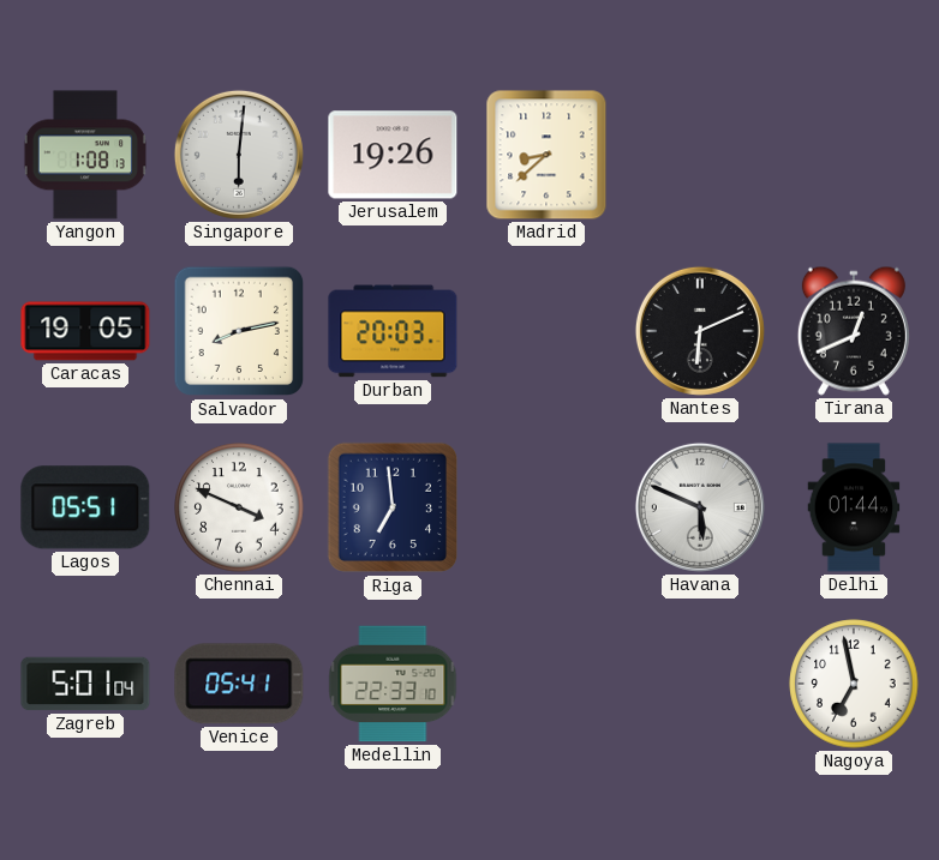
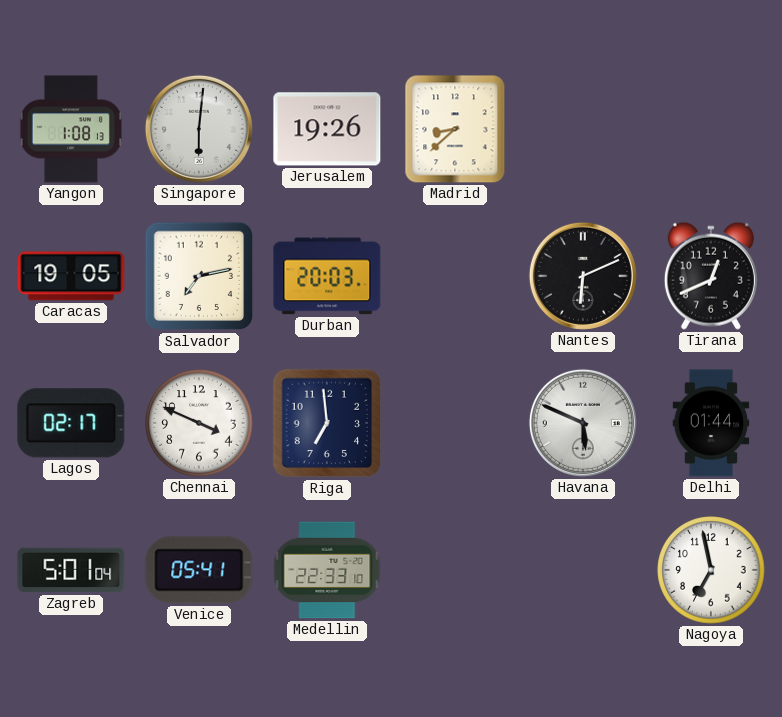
Salvador: 8:13 -> 7:13 (199, 276)
Lagos: 05:51 -> 02:17 (71, 423)
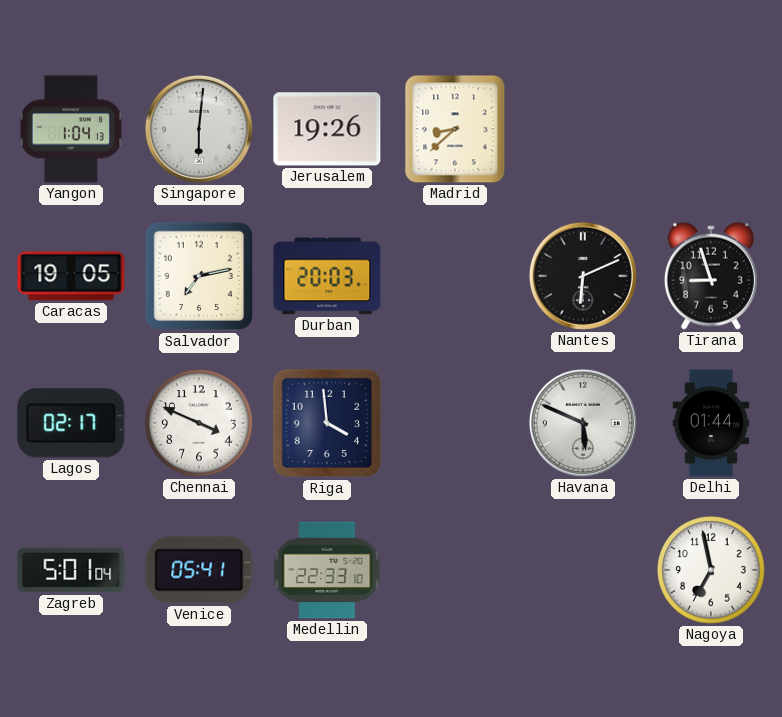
Yangon: 1:08 -> 1:04 (71, 129)
Tirana: 12:41 -> 8:57 (711, 276)
Riga: 6:59 -> 3:59 (327, 423)
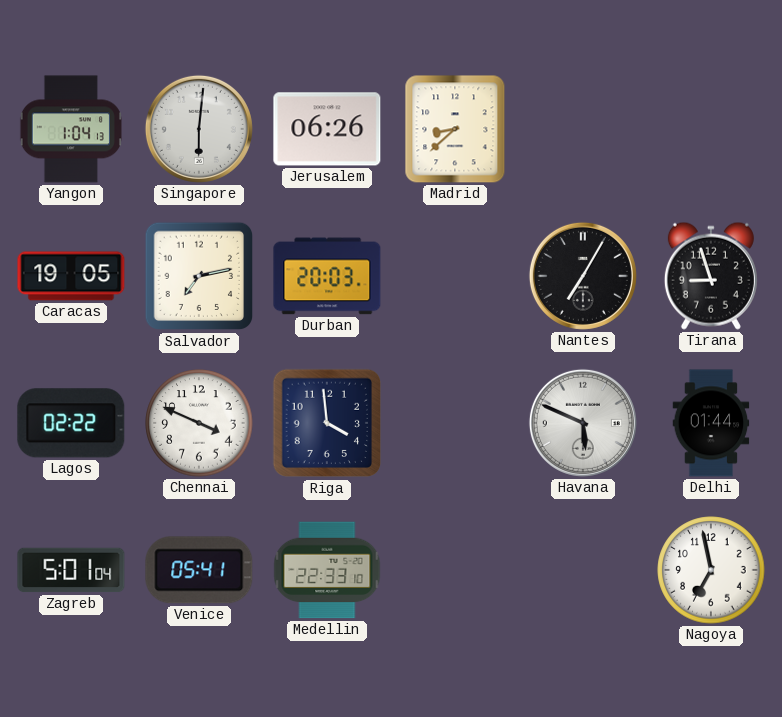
Jerusalem: 19:26 -> 06:26 (327, 129)
Nantes: 6:11 -> 7:05 (583, 276)
Lagos: 02:17 -> 02:22 (71, 423)
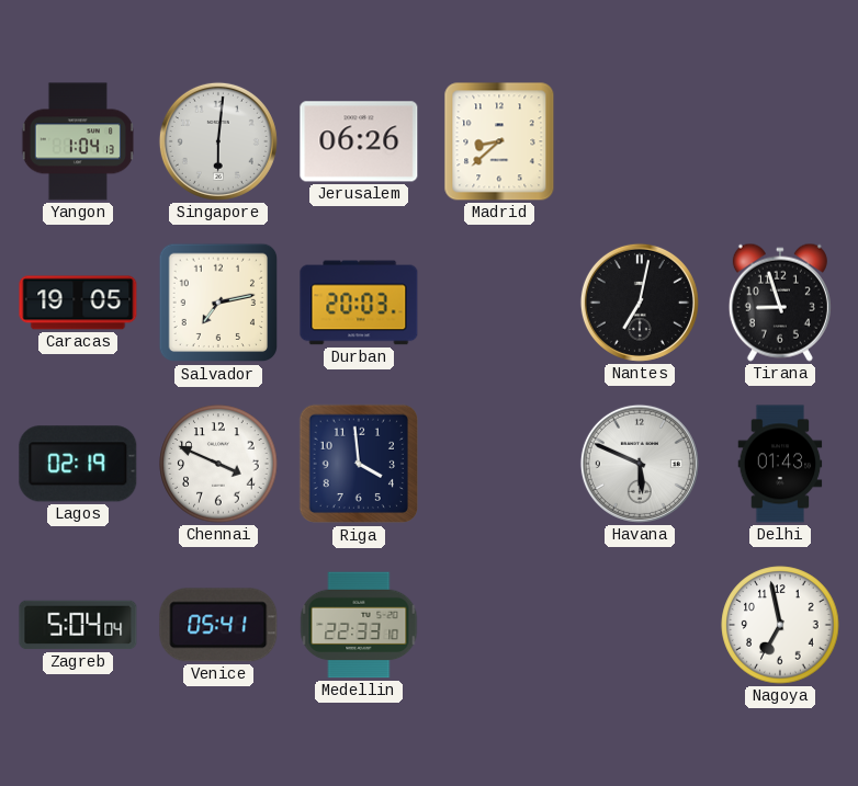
Nantes: 7:05 -> 7:02 (640, 303)
Lagos: 02:22 -> 02:19 (78, 464)
Delhi: 01:44 -> 01:43 (780, 464)
Zagreb: 5:01 -> 5:04 (78, 625)
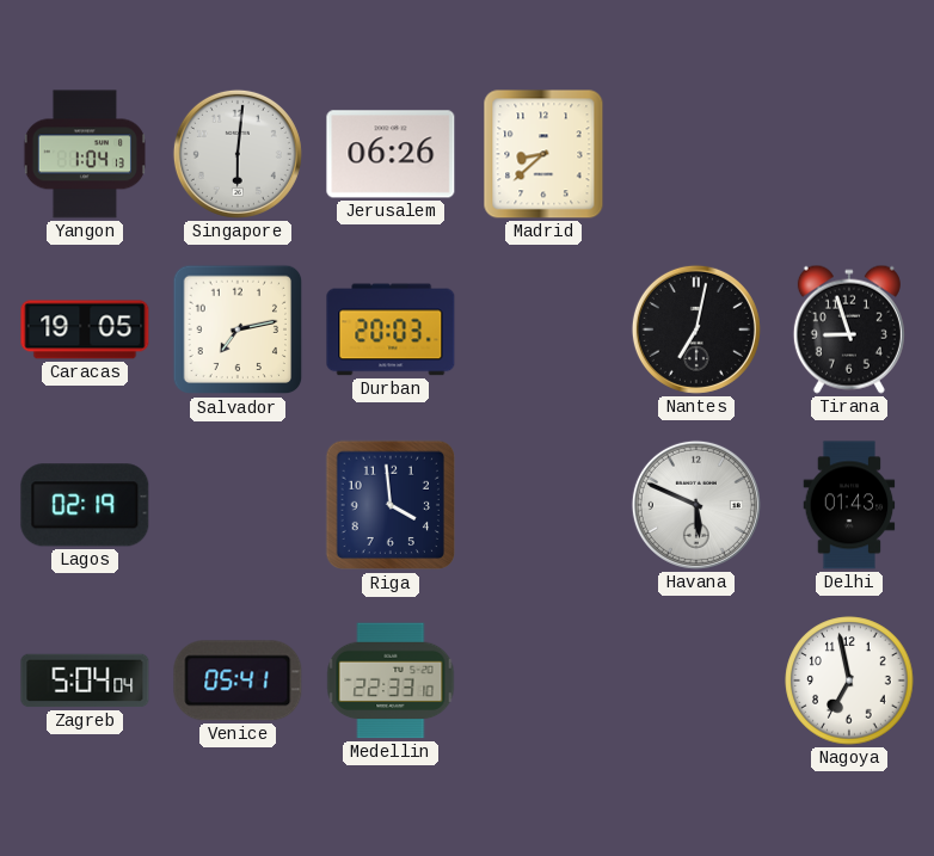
Chennai: 3:49 -> none (218, 464)
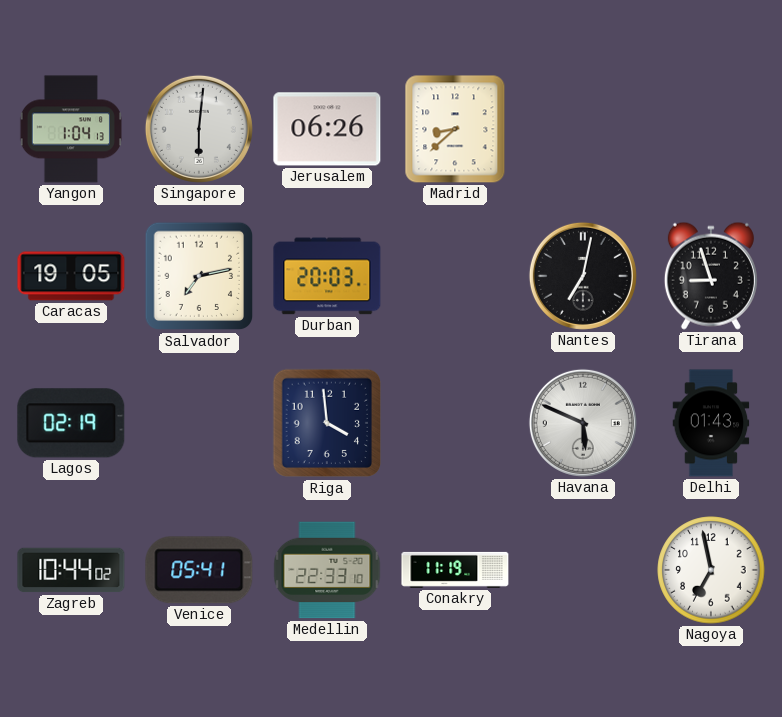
Zagreb: 5:04 -> 10:44 (71, 570)
Conakry: none -> 11:19 (455, 570)
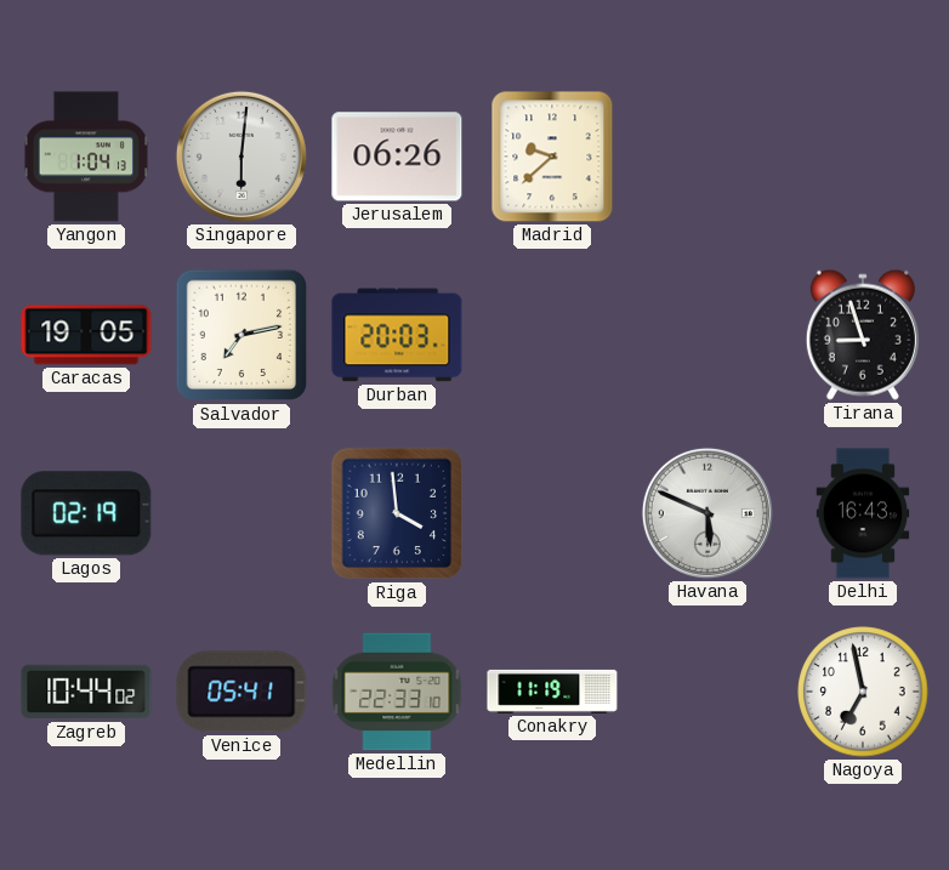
Madrid: 8:38 -> 9:38 (552, 157)
Nantes: 7:02 -> none (583, 276)
Delhi: 01:43 -> 16:43 (863, 513)
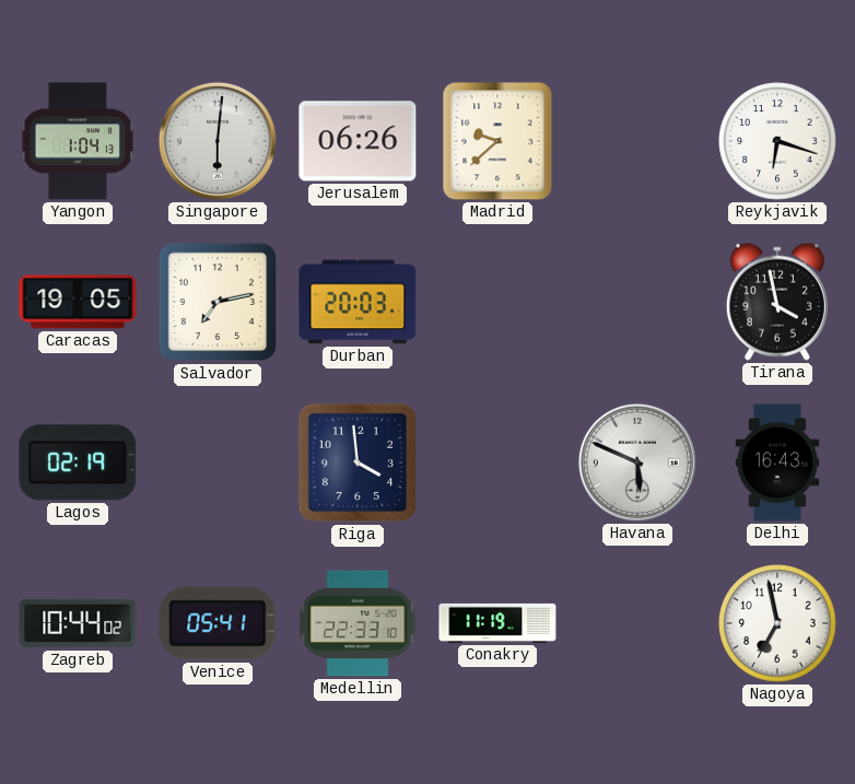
Reykjavik: none -> 6:18 (777, 141)
Tirana: 8:57 -> 3:58 (777, 302)
